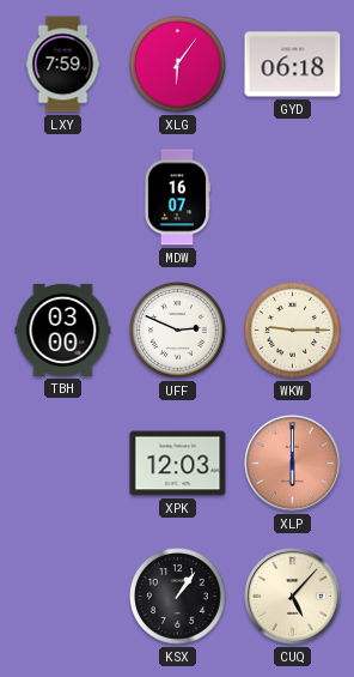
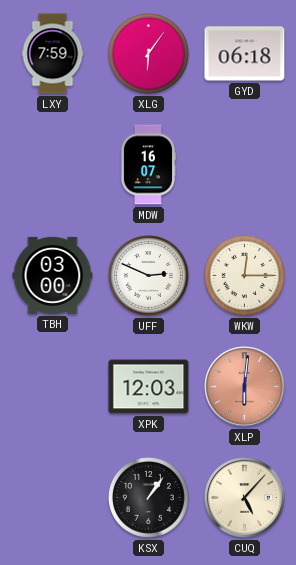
WKW: 9:15 -> 12:15 (245, 276)
XLP: 6:00 -> 6:01 (245, 387)
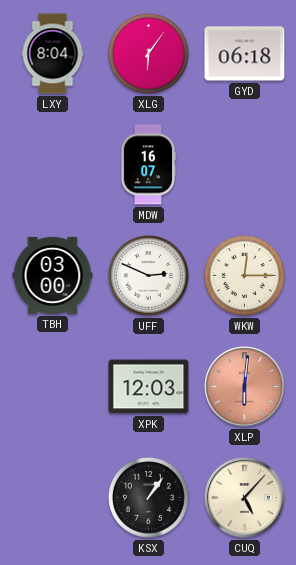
LXY: 7:59 -> 8:04 (53, 54)
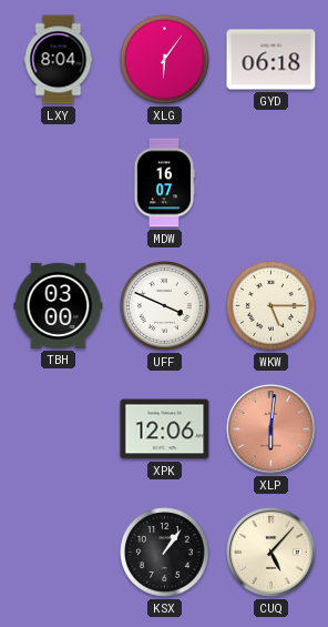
UFF: 2:49 -> 3:49 (165, 306)
WKW: 12:15 -> 5:15 (271, 306)
XPK: 12:03 -> 12:06 (165, 429)
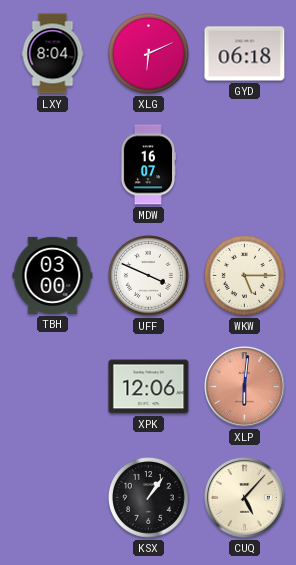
XLG: 6:06 -> 6:11 (149, 54)
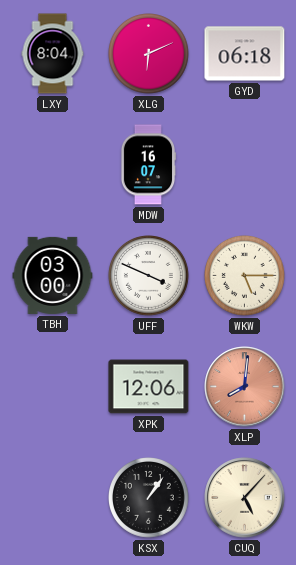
XLP: 6:01 -> 8:01 (245, 387)
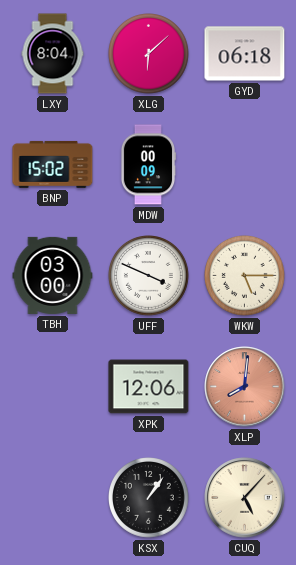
XLG: 6:11 -> 6:08 (149, 54)
BNP: none -> 15:02 (53, 164)
MDW: 16:07 -> 00:09 (148, 165)
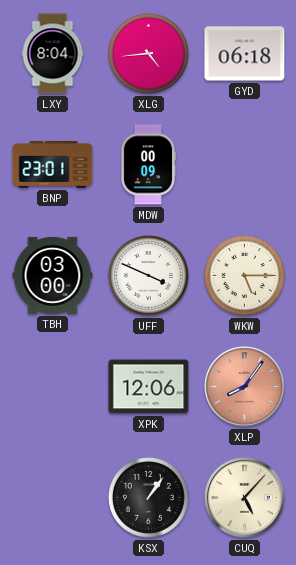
XLG: 6:08 -> 4:44 (149, 54)
BNP: 15:02 -> 23:01 (53, 164)
XLP: 8:01 -> 8:06 (245, 387)
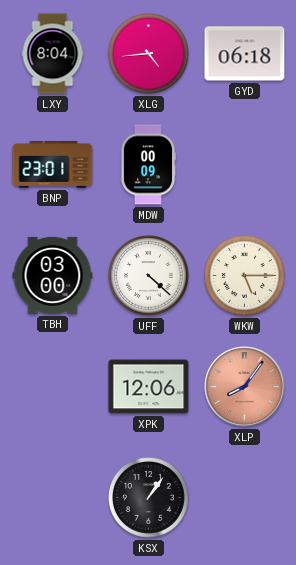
UFF: 3:49 -> 4:22 (149, 276)
CUQ: 5:07 -> none (245, 498)
